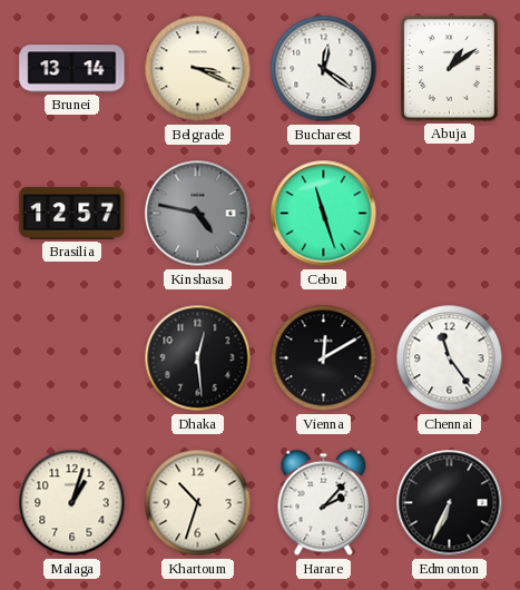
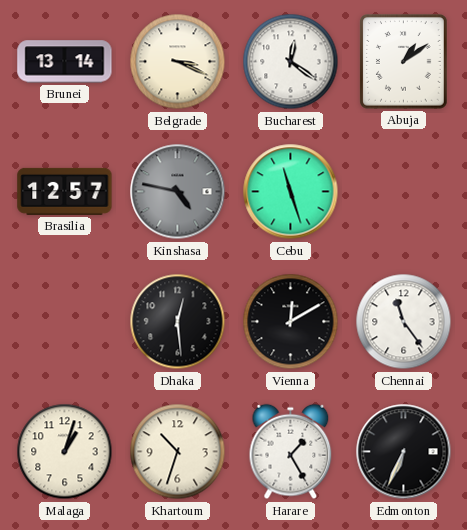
Harare: 2:07 -> 1:25 (291, 452)
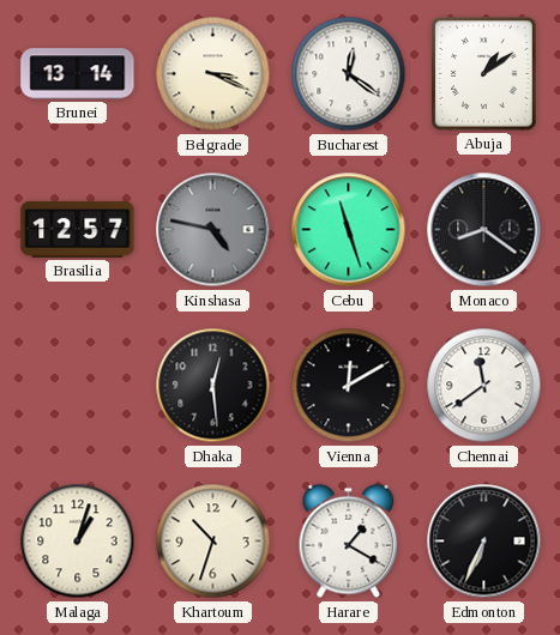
Monaco: none -> 8:21 (484, 230)
Chennai: 11:24 -> 11:39 (484, 386)
Harare: 1:25 -> 1:20 (349, 542)
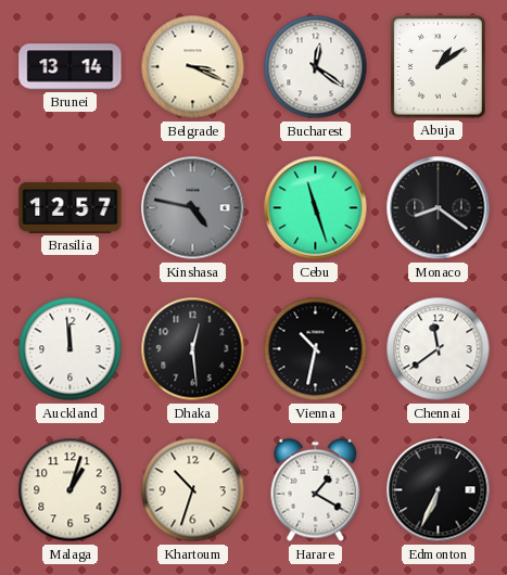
Auckland: none -> 11:59 (71, 349)
Vienna: 12:10 -> 10:32 (316, 349)
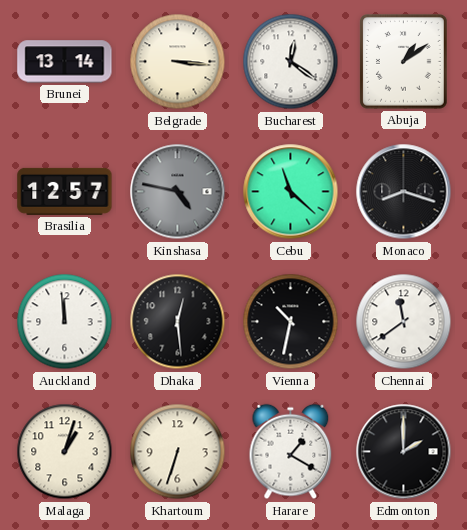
Belgrade: 3:19 -> 3:16 (178, 62)
Cebu: 11:27 -> 11:22 (291, 192)
Monaco: 8:21 -> 8:18 (404, 192)
Khartoum: 10:33 -> 6:33 (178, 452)
Edmonton: 6:34 -> 2:00 (404, 452)
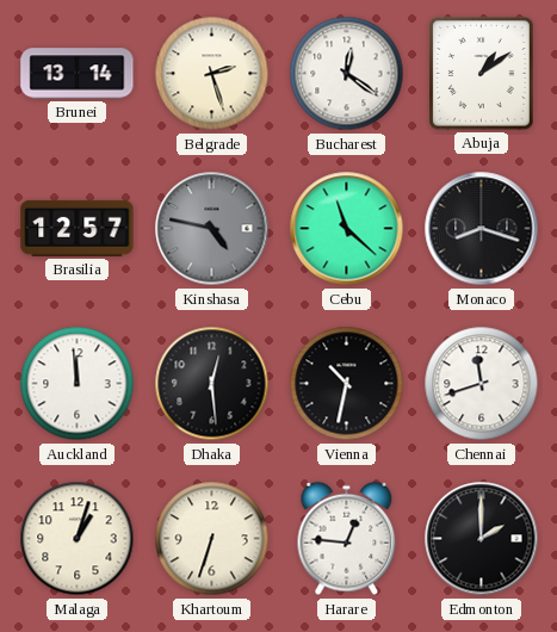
Belgrade: 3:16 -> 2:27 (212, 74)
Chennai: 11:39 -> 11:42 (482, 384)
Harare: 1:20 -> 12:46 (347, 539)
